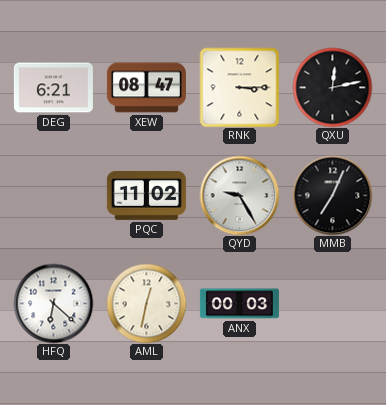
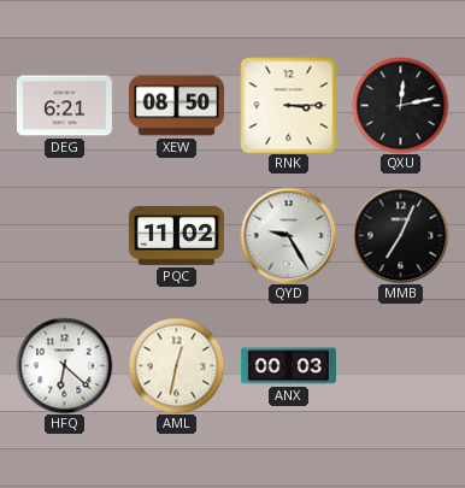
XEW: 08:47 -> 08:50 (176, 106)
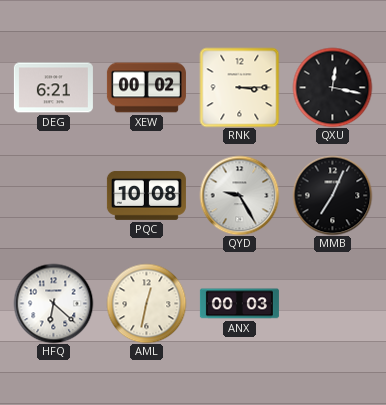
XEW: 08:50 -> 00:02 (146, 88)
QXU: 12:13 -> 12:17 (332, 87)
PQC: 11:02 -> 10:08 (146, 195)
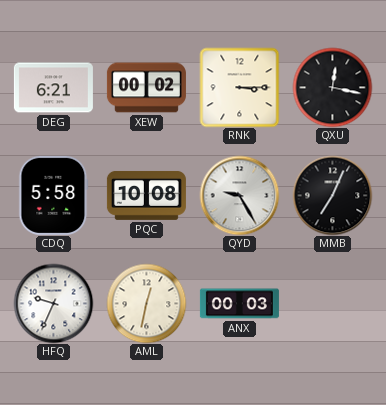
CDQ: none -> 5:58 (54, 195)
HFQ: 6:22 -> 9:34 (53, 303)
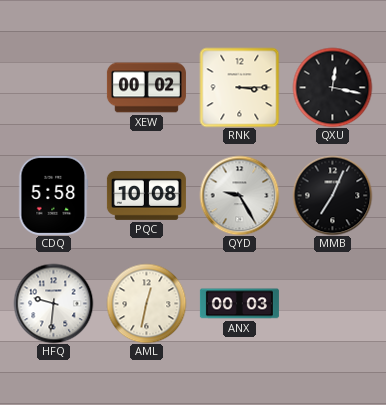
DEG: 6:21 -> none (53, 88)
HFQ: 9:34 -> 9:31 (53, 303)
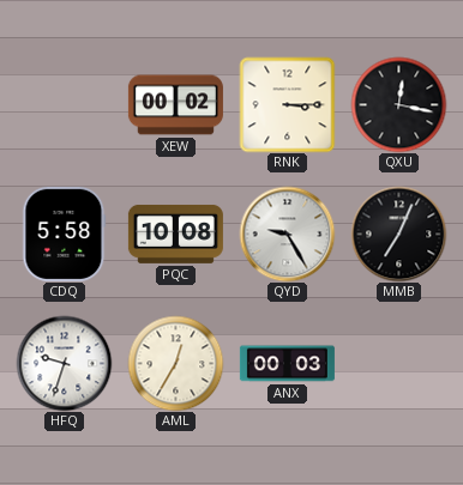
HFQ: 9:31 -> 9:33 (64, 363)
AML: 12:32 -> 12:35 (175, 363)
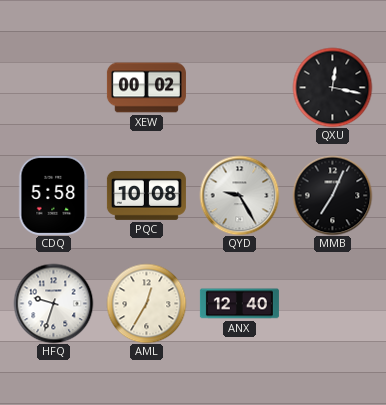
RNK: 3:15 -> none (287, 104)
ANX: 00:03 -> 12:40 (239, 304)
